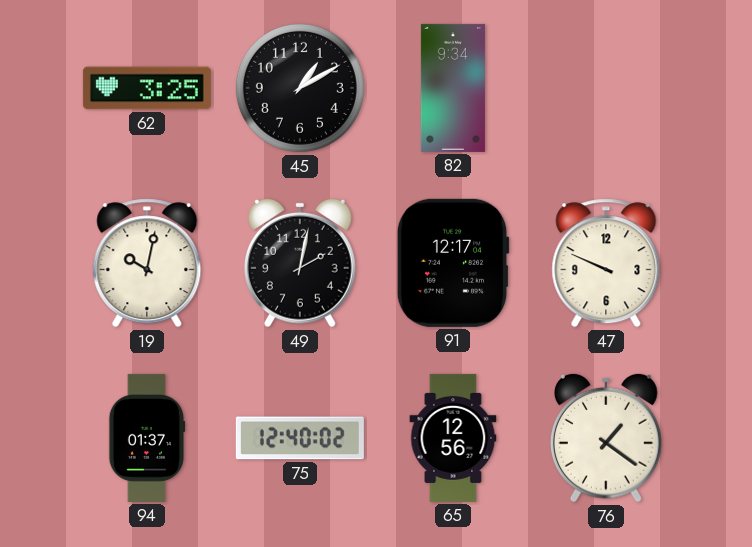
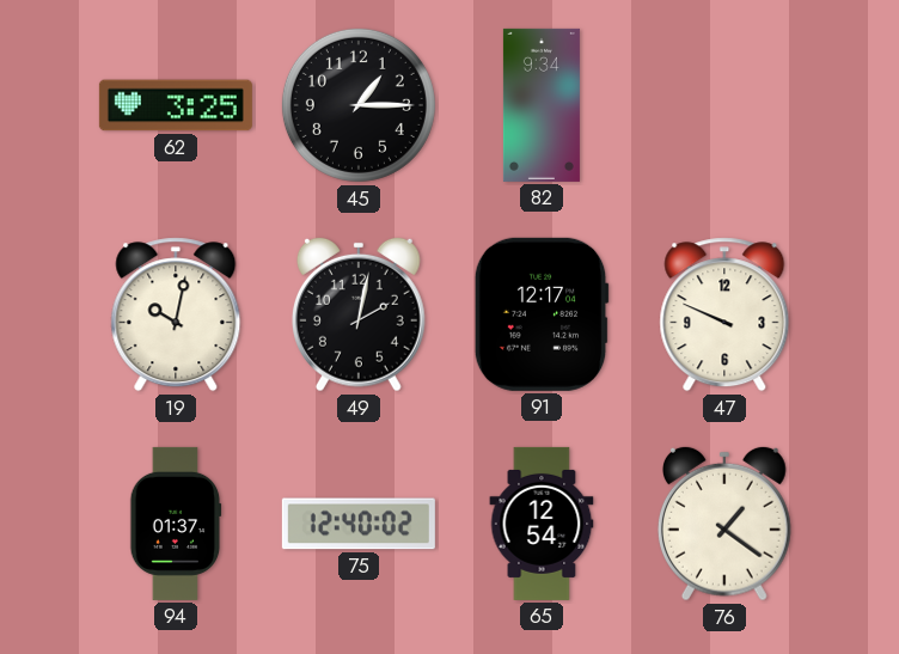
45: 1:10 -> 1:15 (359, 105)
65: 12:56 -> 12:54 (542, 524)
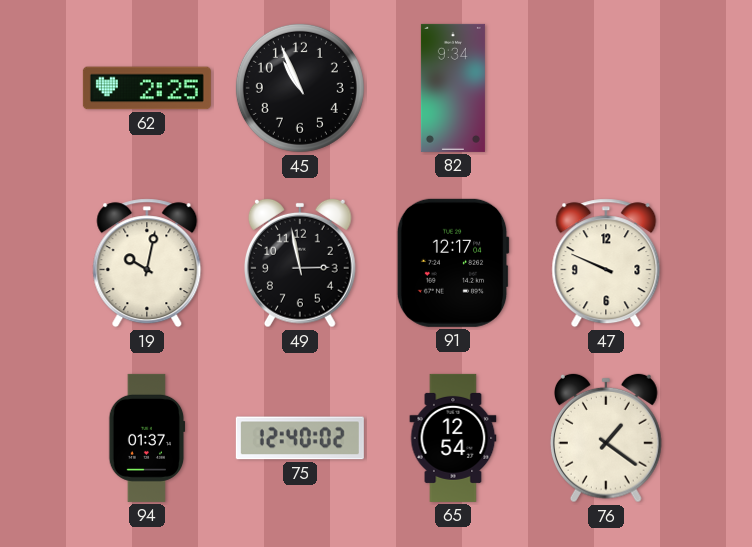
62: 3:25 -> 2:25 (147, 88)
45: 1:15 -> 10:56 (300, 88)
49: 2:02 -> 2:58 (300, 263)
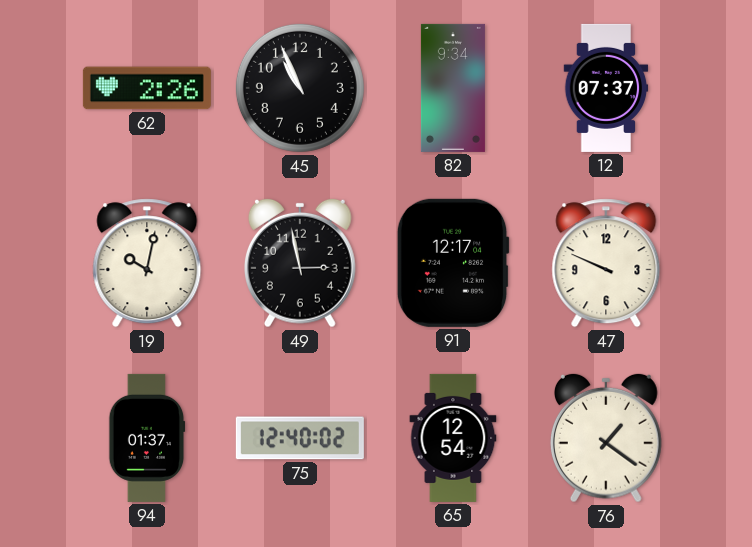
62: 2:25 -> 2:26 (147, 88)
12: none -> 07:37 (606, 88)
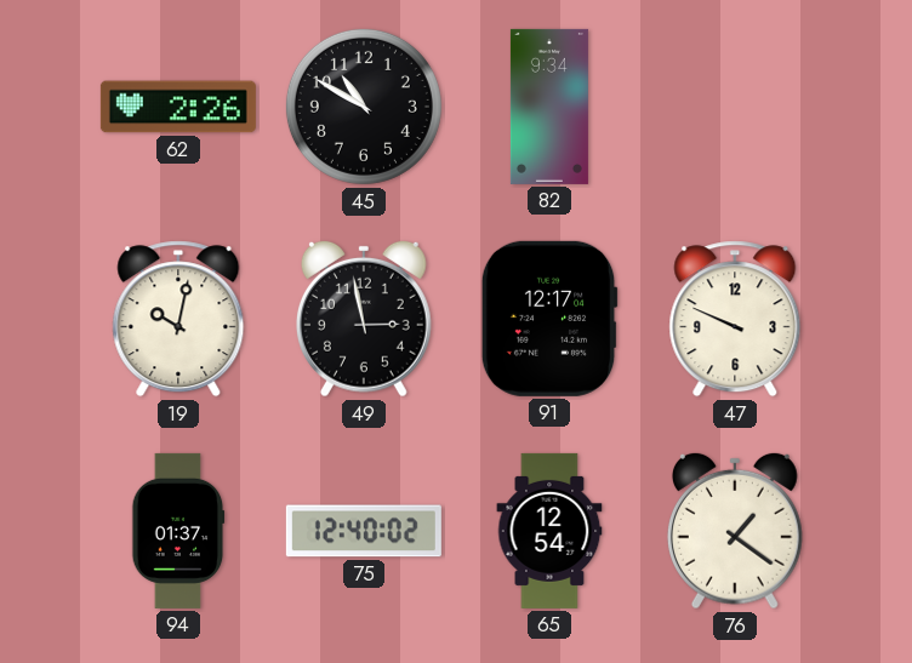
45: 10:56 -> 10:50 (364, 107)
12: 07:37 -> none (606, 88)
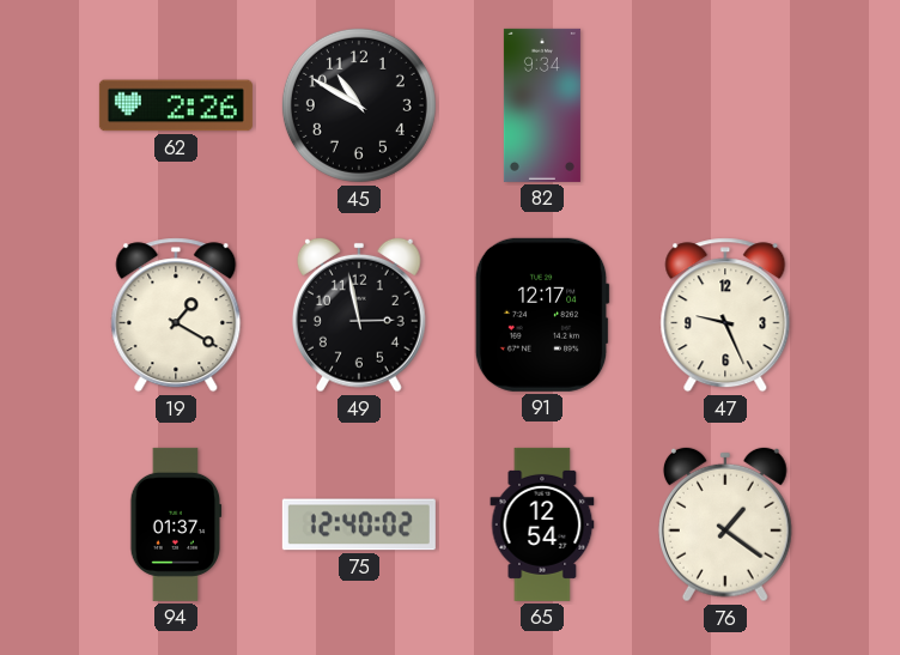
19: 10:02 -> 1:20 (176, 315)
47: 9:49 -> 9:26 (725, 315)
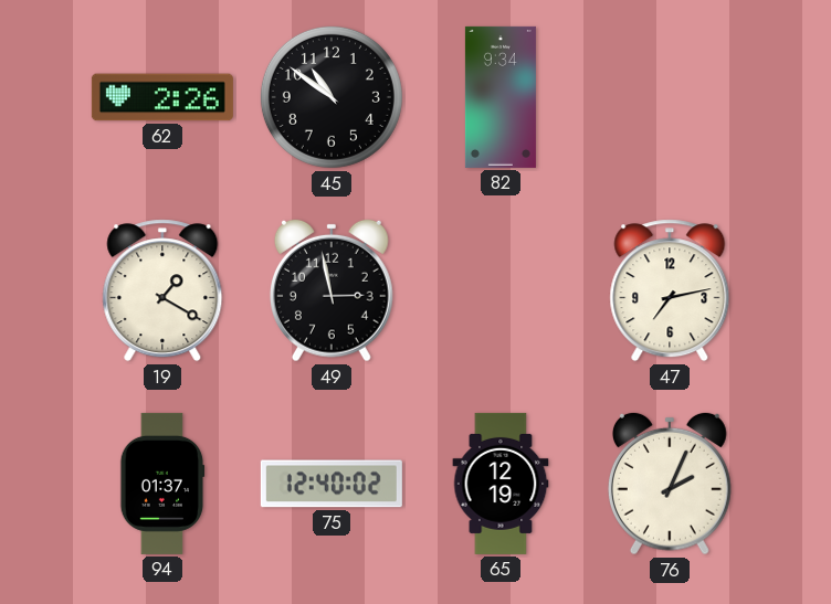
45: 10:50 -> 10:51 (332, 97)
91: 12:17 -> none (542, 315)
47: 9:26 -> 7:13 (670, 290)
65: 12:54 -> 12:19 (501, 484)
76: 1:21 -> 2:04 (670, 484)
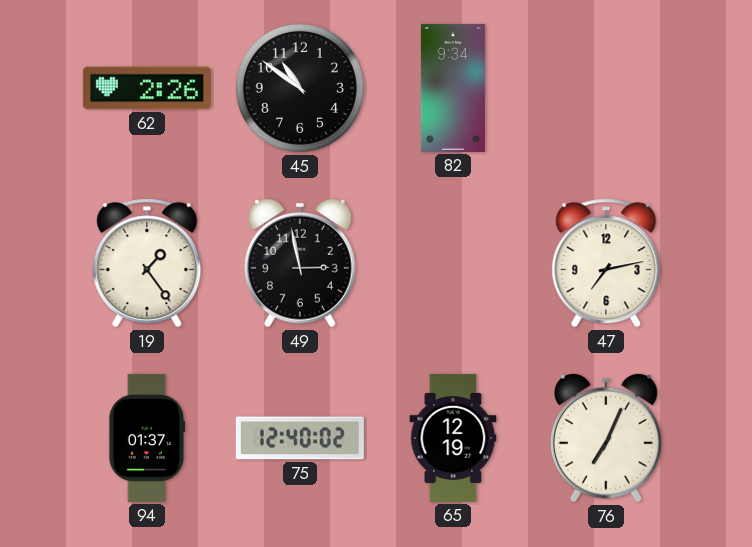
19: 1:20 -> 1:24 (147, 263)
76: 2:04 -> 7:04 (606, 438)
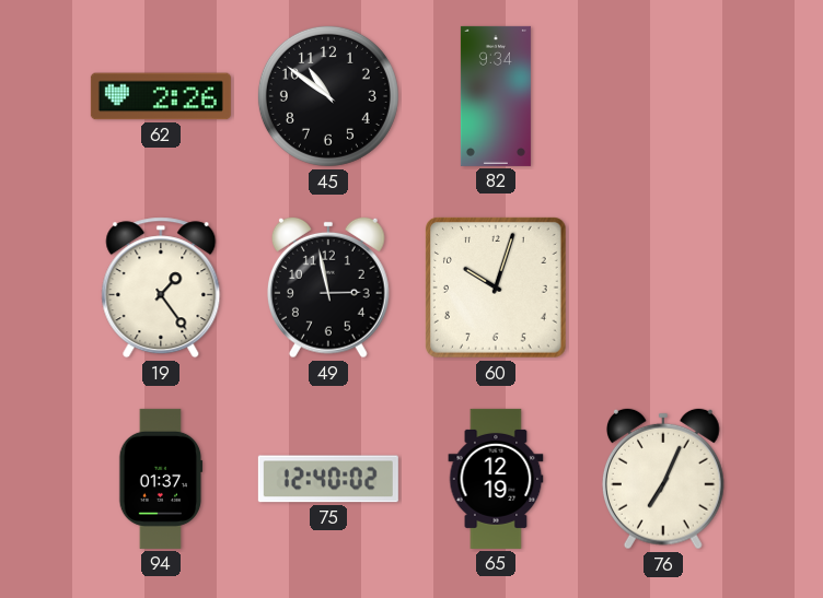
60: none -> 10:03 (497, 289)
47: 7:13 -> none (606, 263)
